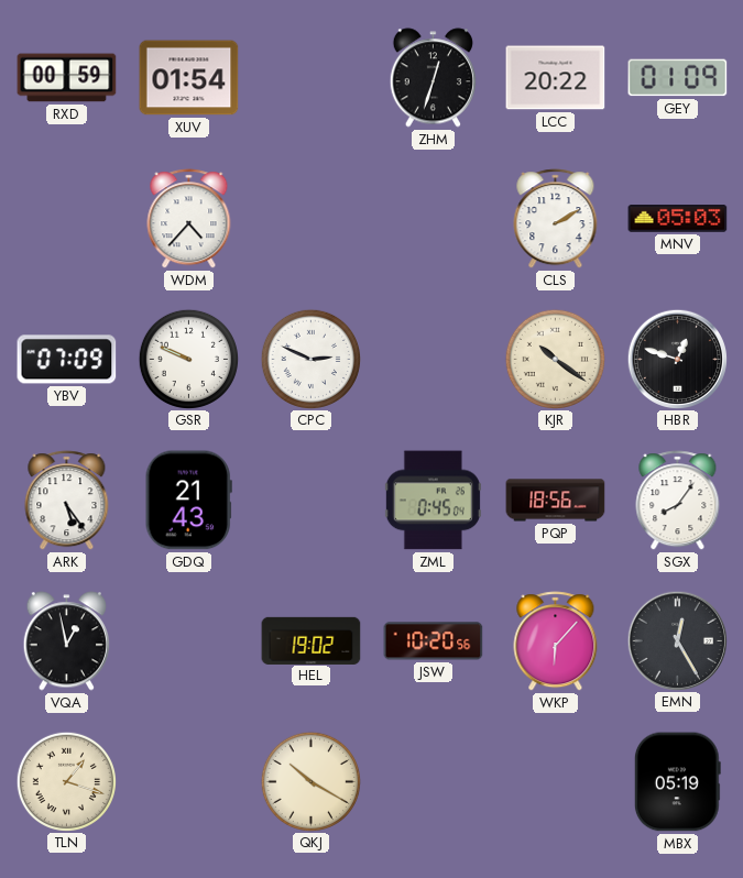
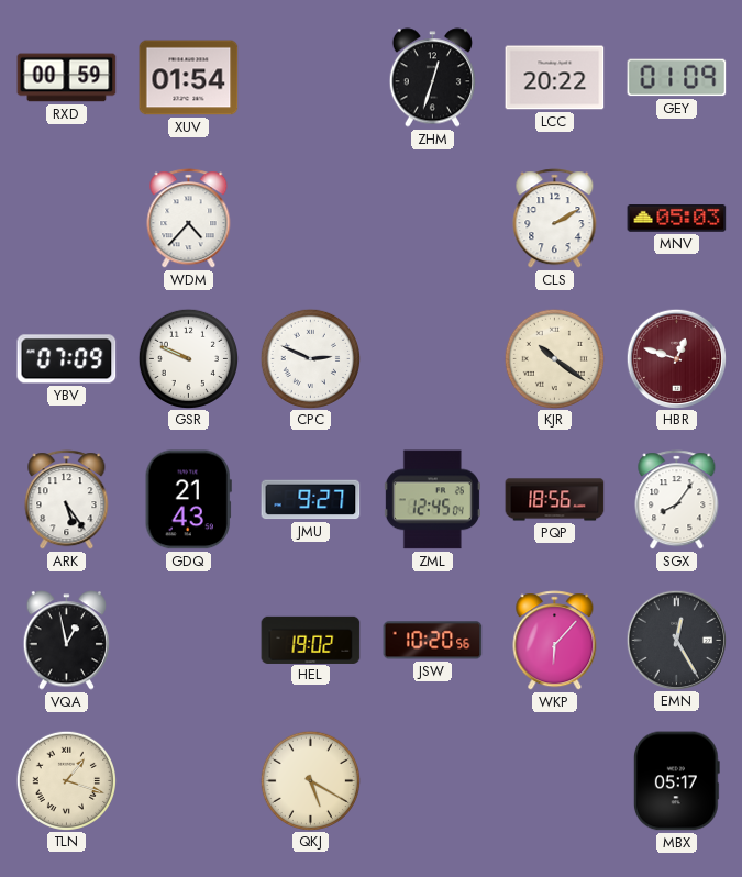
HBR dial: black -> burgundy (676, 358)
JMU: none -> 9:27 (311, 500)
ZML: 0:45 -> 12:45 (432, 500)
QKJ: 10:20 -> 5:20 (310, 780)
MBX: 05:19 -> 05:17 (676, 781)
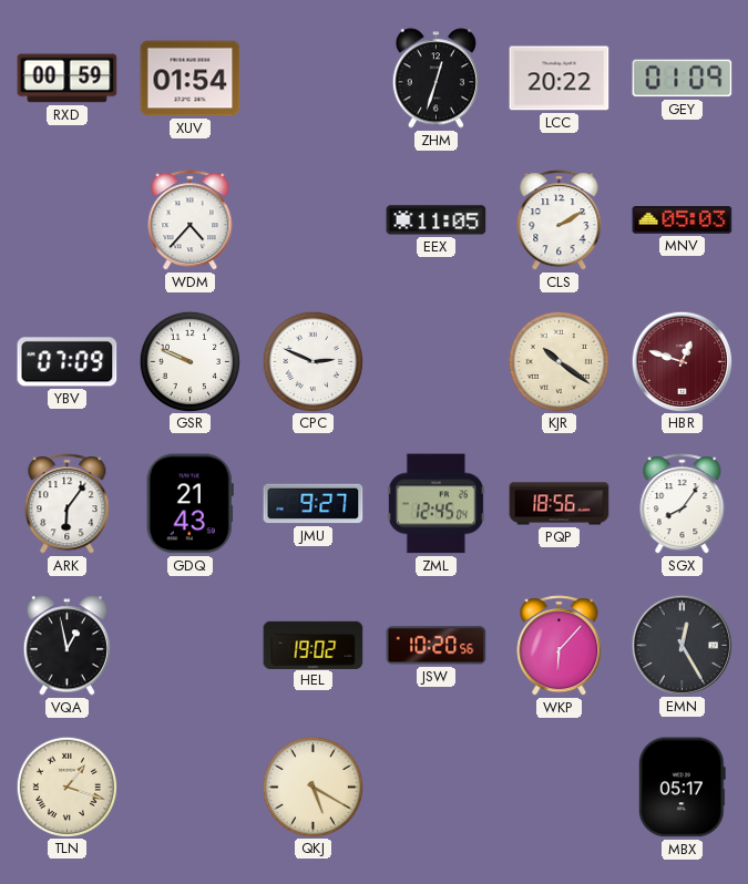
EEX: none -> 11:05 (437, 220)
ARK: 5:24 -> 6:06 (68, 504)
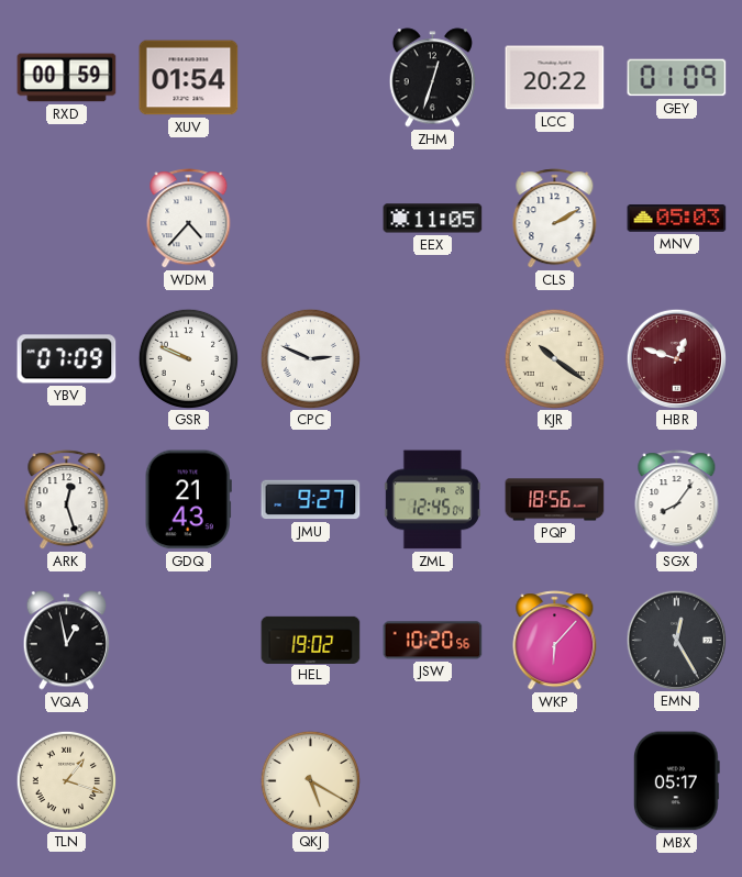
ARK: 6:06 -> 12:27 (67, 500)
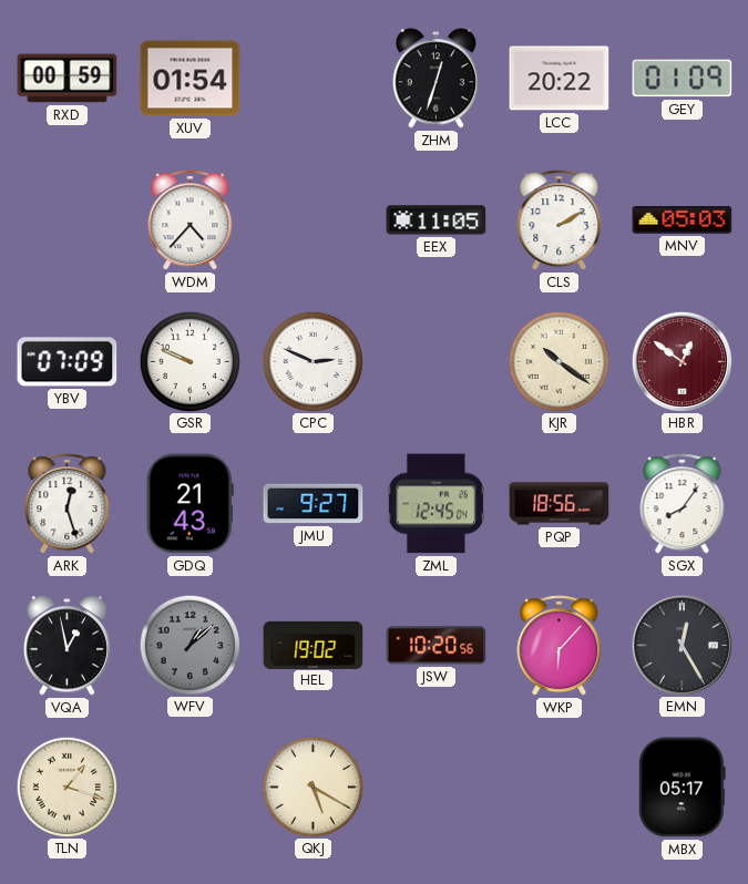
HBR: 12:48 -> 12:51 (682, 361)
WFV: none -> 1:08 (189, 645)
